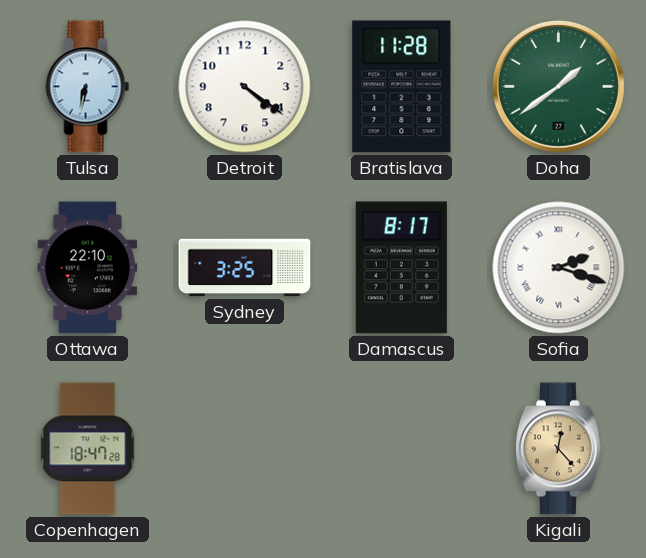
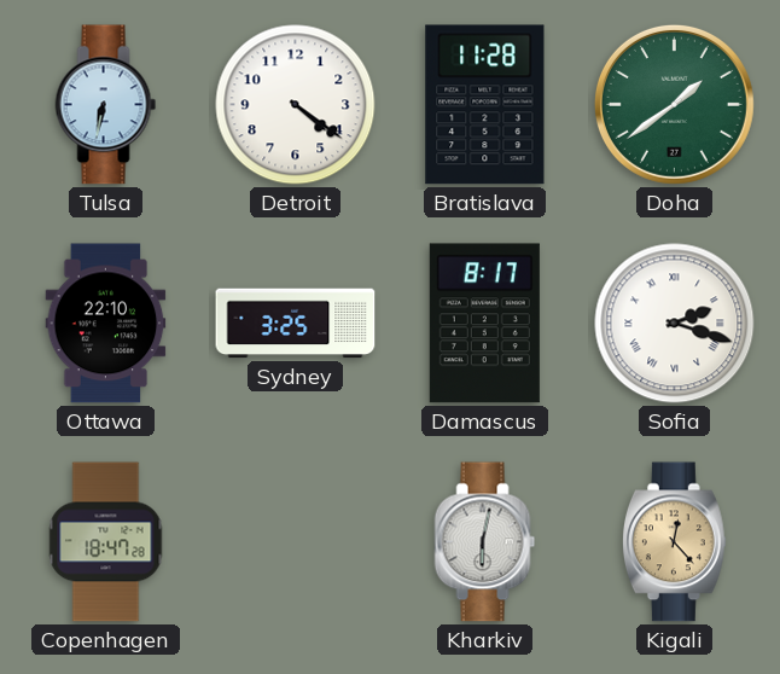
Kharkiv: none -> 6:02 (485, 542)
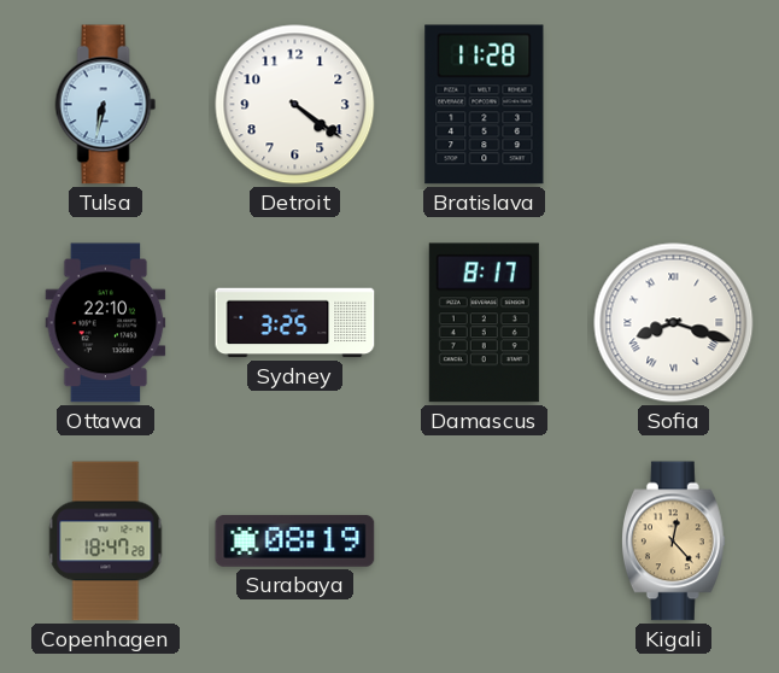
Doha: 1:39 -> none (674, 104)
Sofia: 2:18 -> 8:18 (674, 323)
Surabaya: none -> 08:19 (295, 542)
Kharkiv: 6:02 -> none (485, 542)
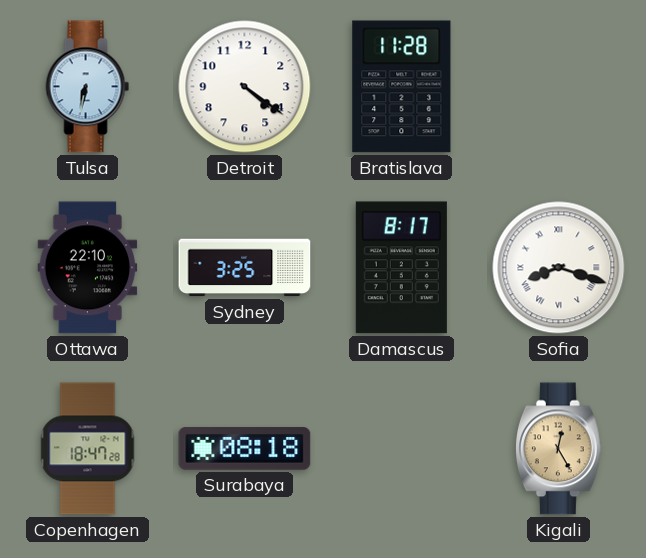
Surabaya: 08:19 -> 08:18 (245, 449)
Kigali: 12:23 -> 12:25 (558, 449)
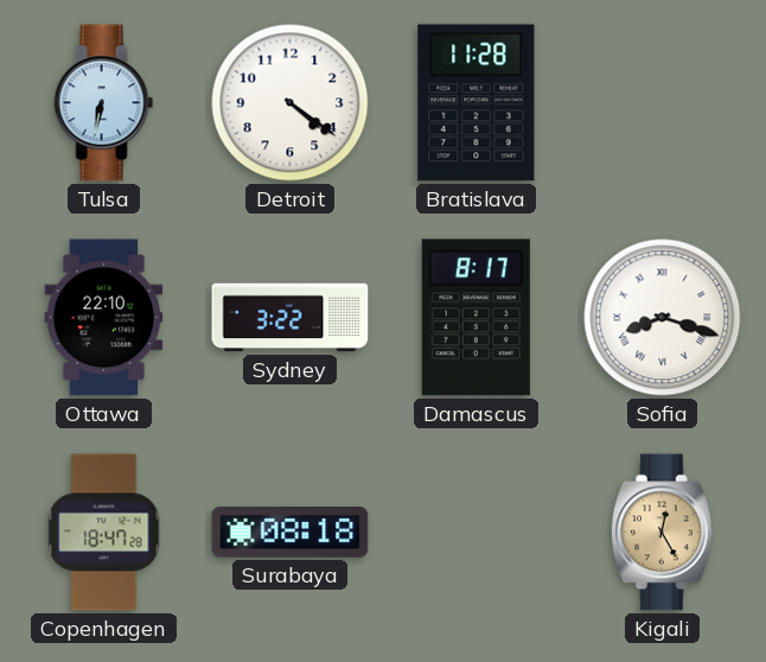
Sydney: 3:25 -> 3:22 (291, 318)
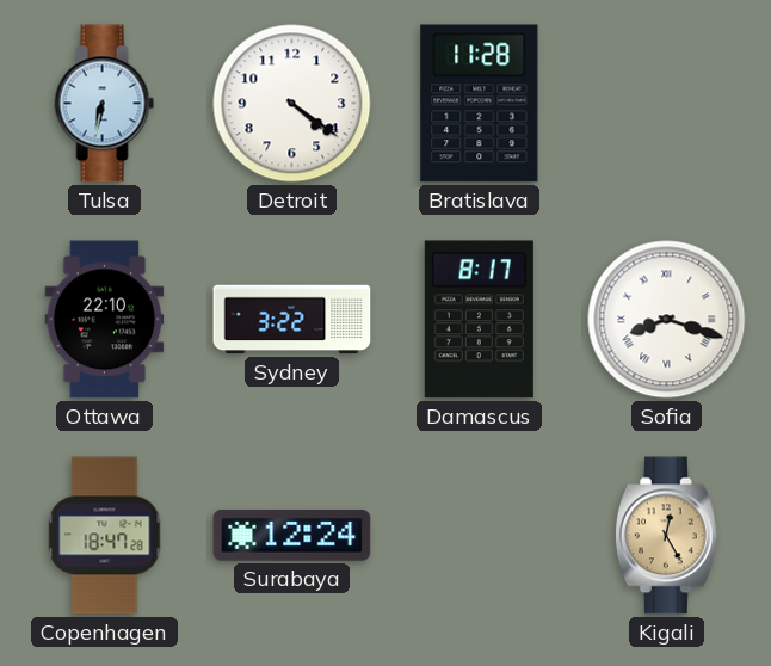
Surabaya: 08:18 -> 12:24 (292, 536)
